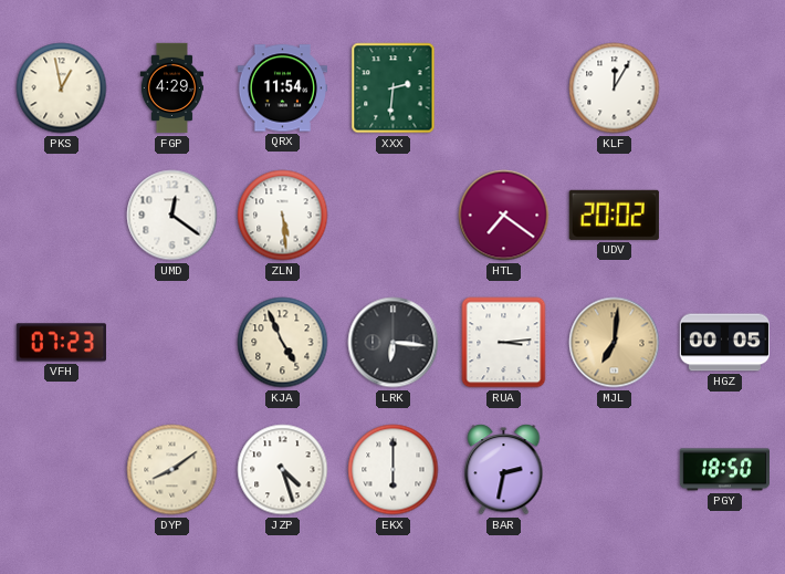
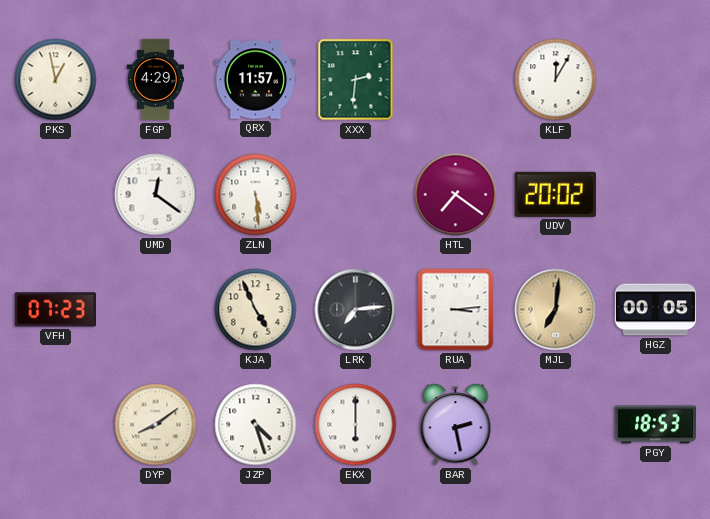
QRX: 11:54 -> 11:57 (255, 80)
LRK: 6:16 -> 7:14 (356, 310)
BAR: 2:32 -> 2:28 (456, 425)
PGY: 18:50 -> 18:53 (655, 425)
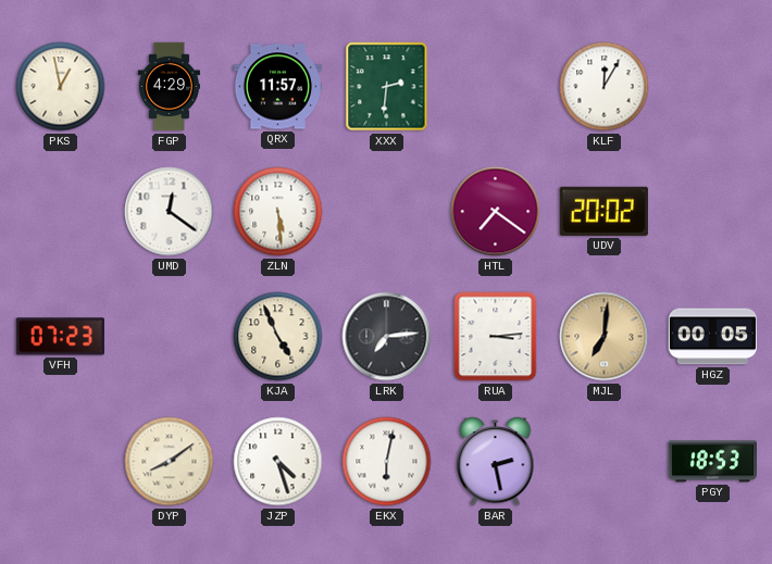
EKX: 6:00 -> 6:02 (387, 462)
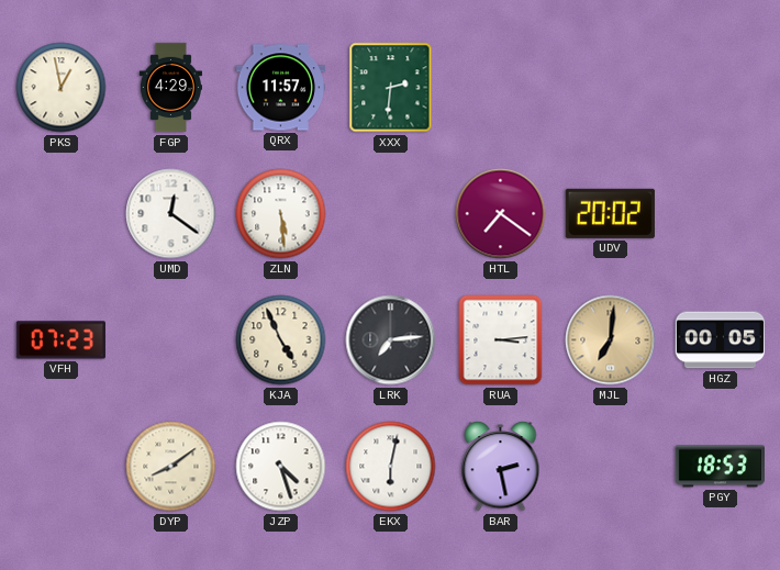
KLF: 12:05 -> none (605, 87)
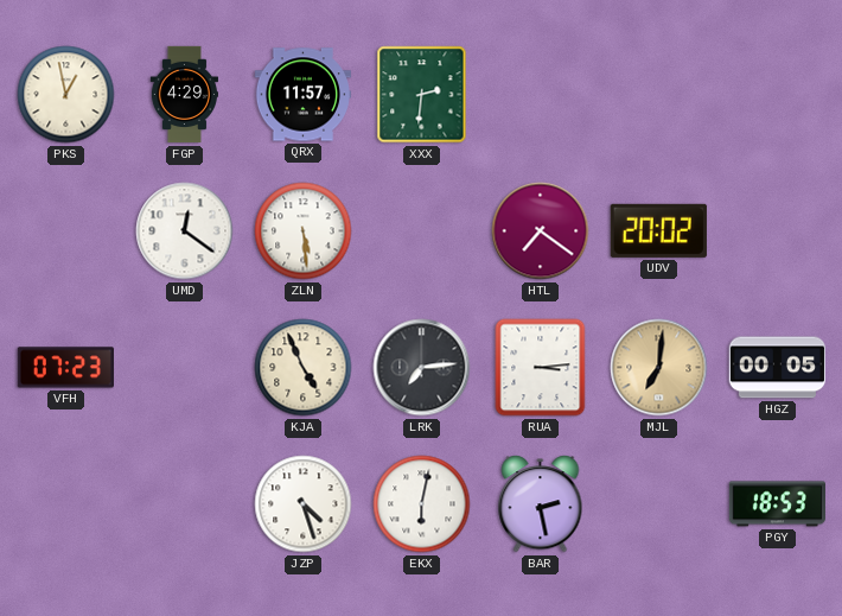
DYP: 8:09 -> none (171, 467)
